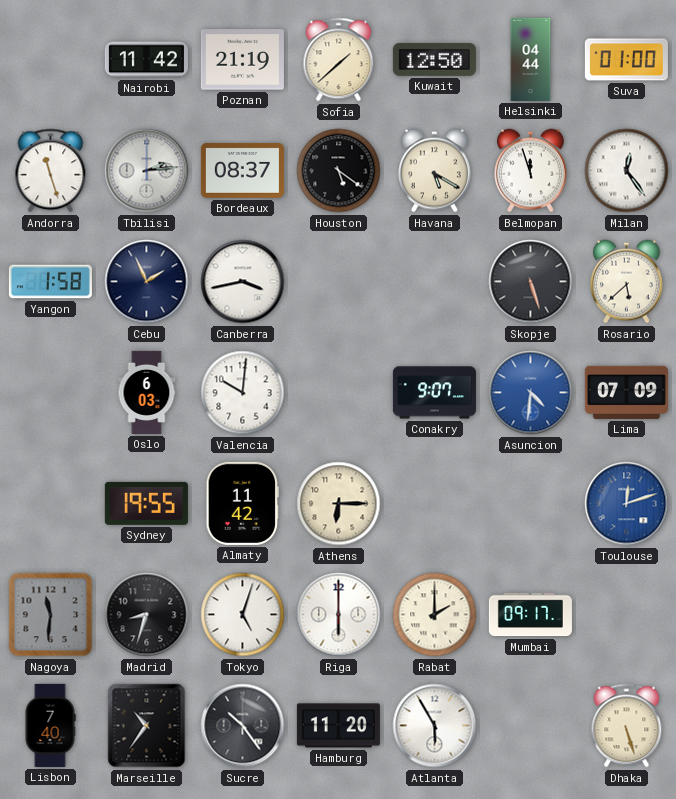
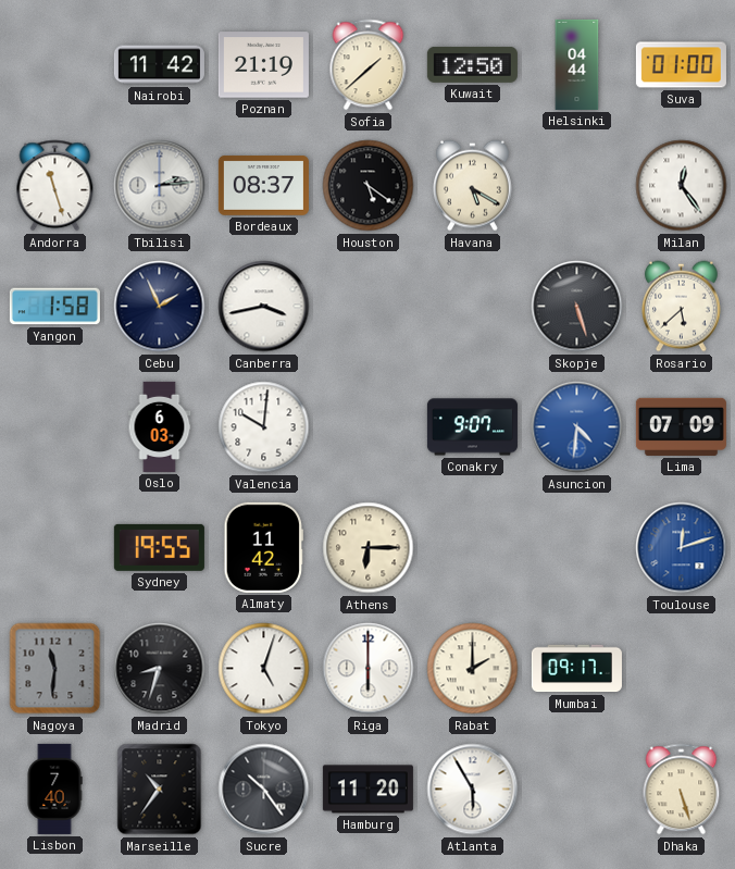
Belmopan: 11:57 -> none (530, 171)
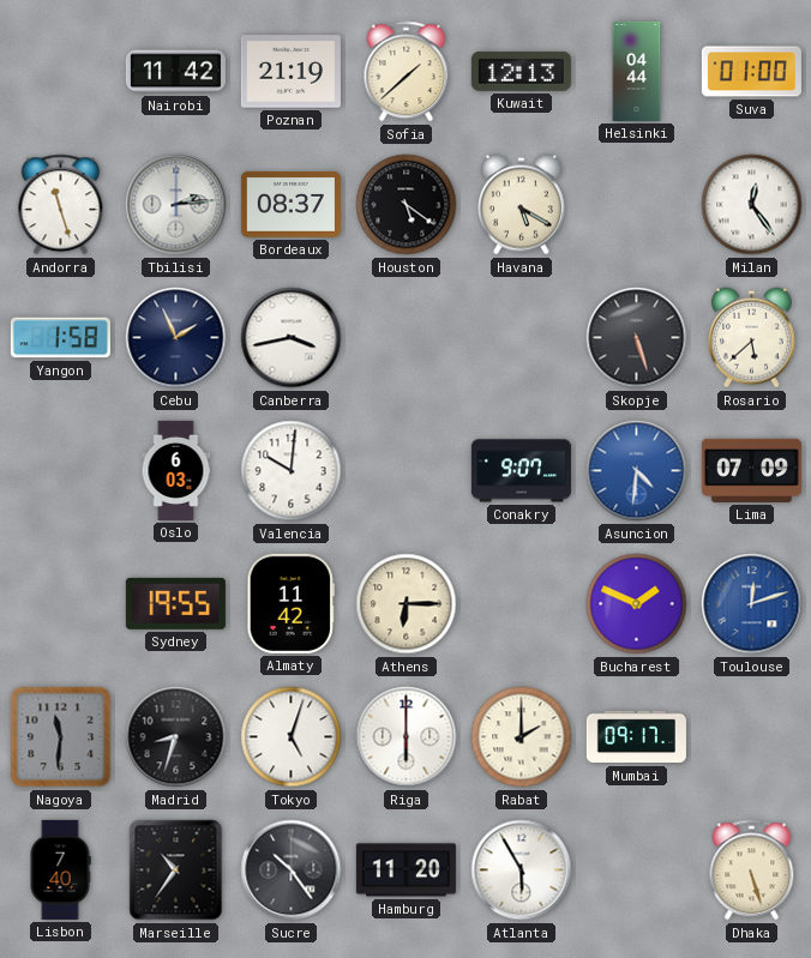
Kuwait: 12:50 -> 12:13 (521, 71)
Bucharest: none -> 1:49 (637, 604)
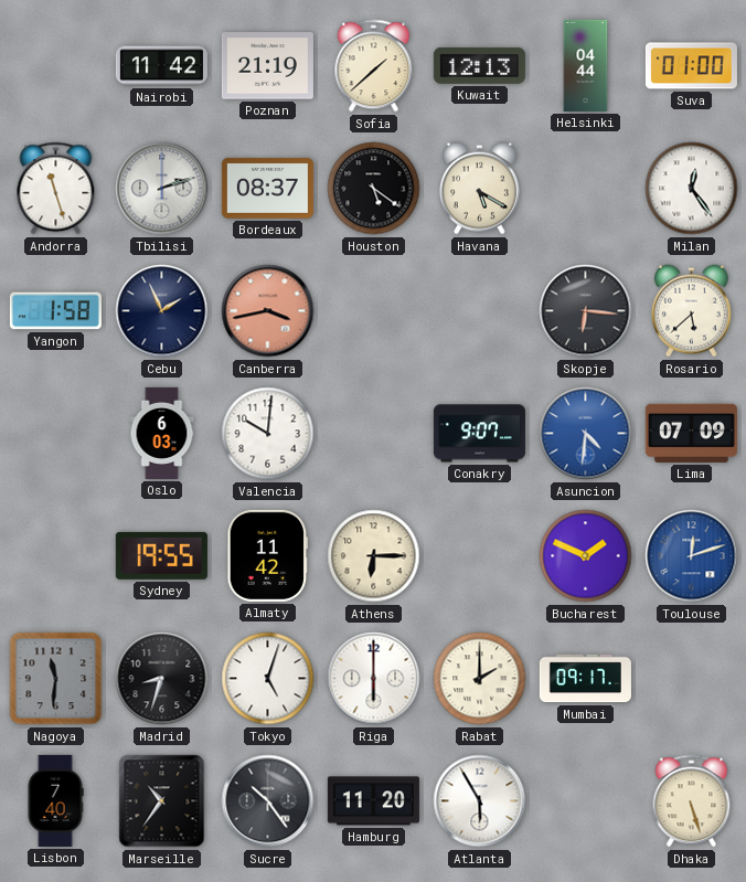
Tbilisi: 2:14 -> 2:12 (162, 189)
Canberra dial: white -> salmon (268, 311)
Skopje: 5:27 -> 6:16 (586, 311)
